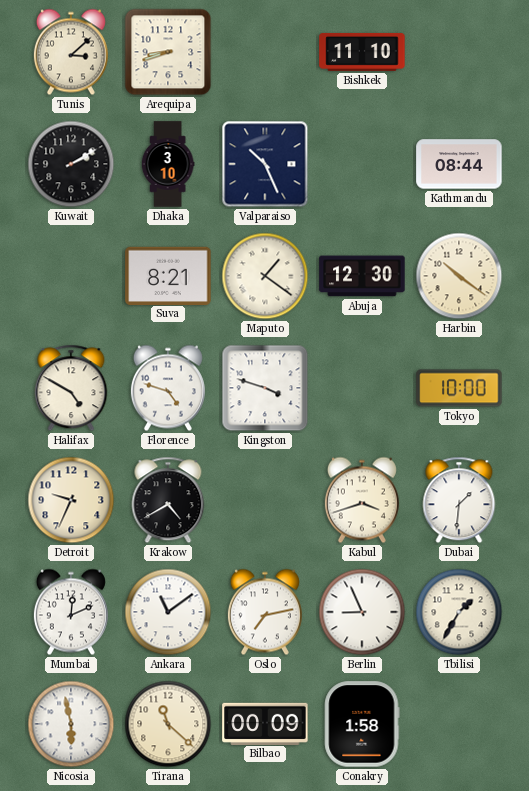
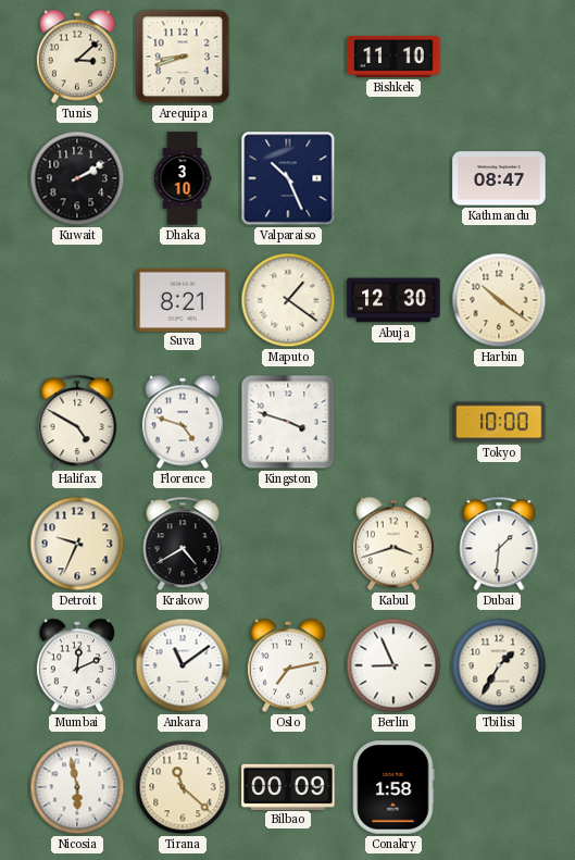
Kathmandu: 08:44 -> 08:47 (499, 178)
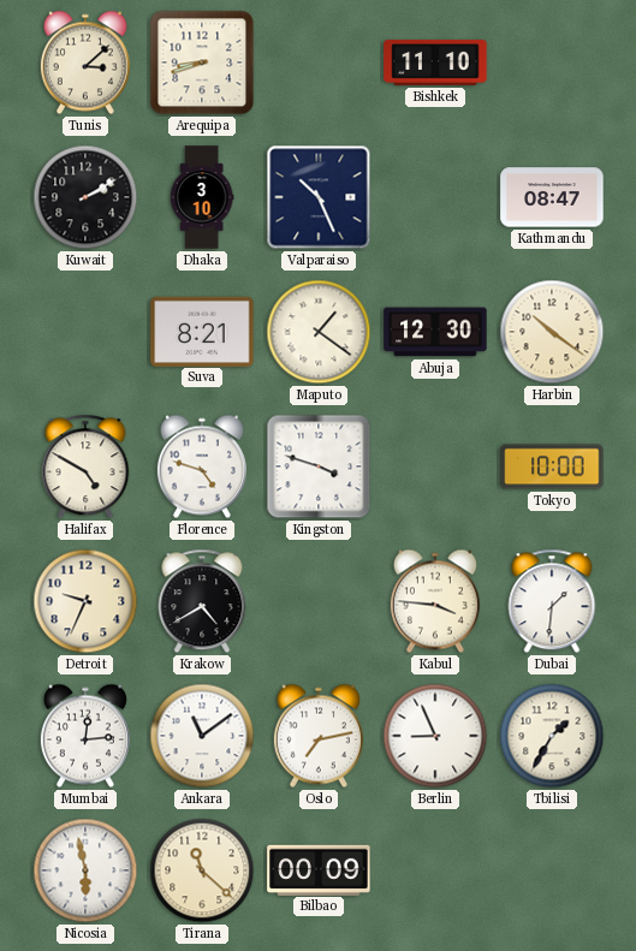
Kabul: 3:42 -> 3:46 (435, 601)
Mumbai: 12:11 -> 12:14 (85, 736)
Conakry: 1:58 -> none (393, 787)
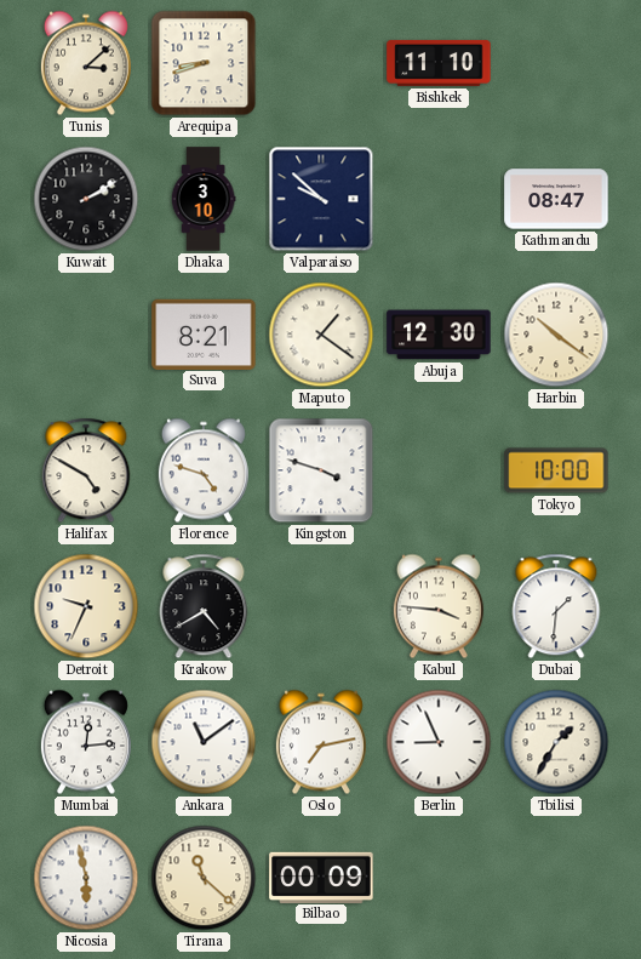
Valparaiso: 10:26 -> 9:52 (321, 199)
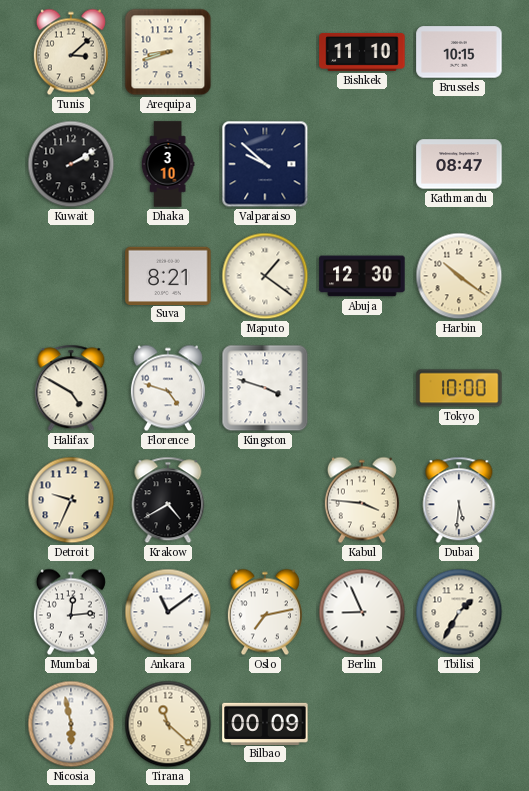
Brussels: none -> 10:15 (459, 52)
Dubai: 1:31 -> 5:31 (459, 500)
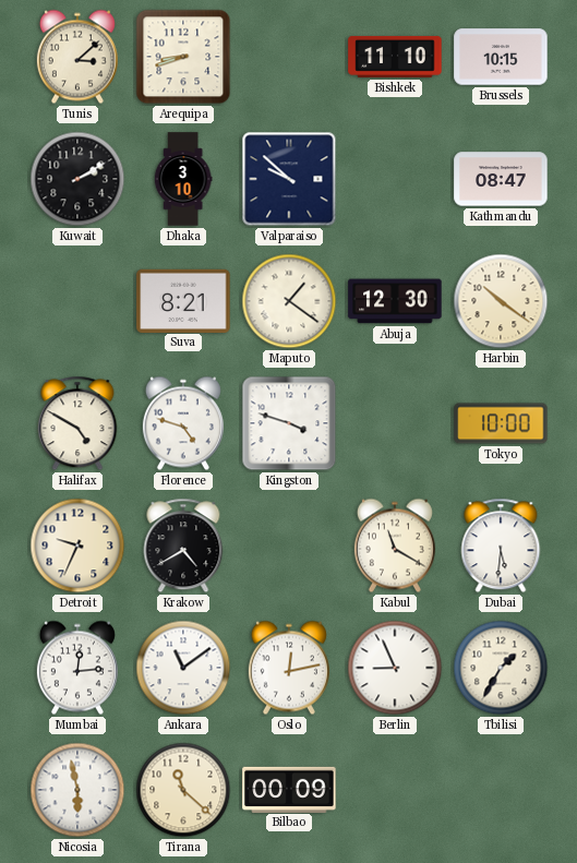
Kabul: 3:46 -> 11:20 (395, 546)
Oslo: 7:13 -> 12:13 (289, 668)
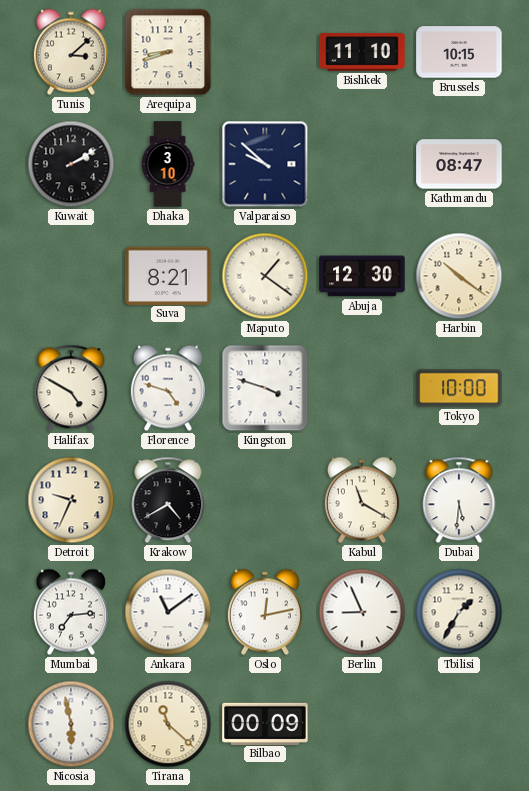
Mumbai: 12:14 -> 7:14 (71, 612)
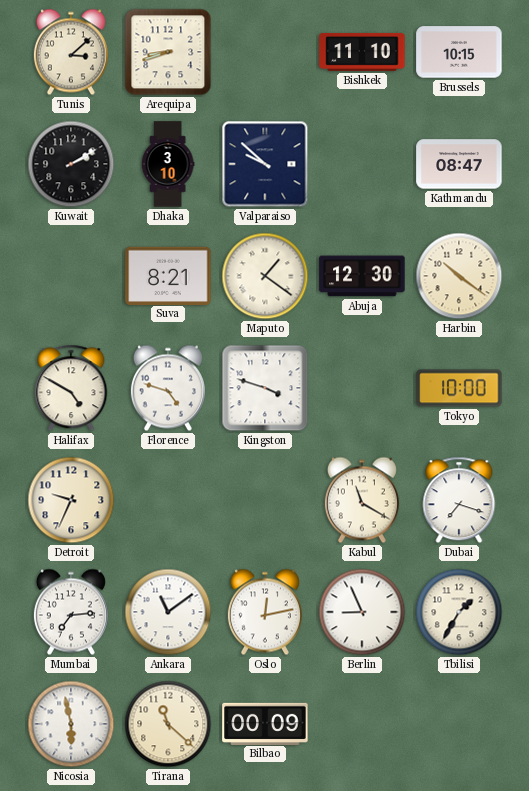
Krakow: 4:40 -> none (168, 500)
Dubai: 5:31 -> 7:18 (459, 500)
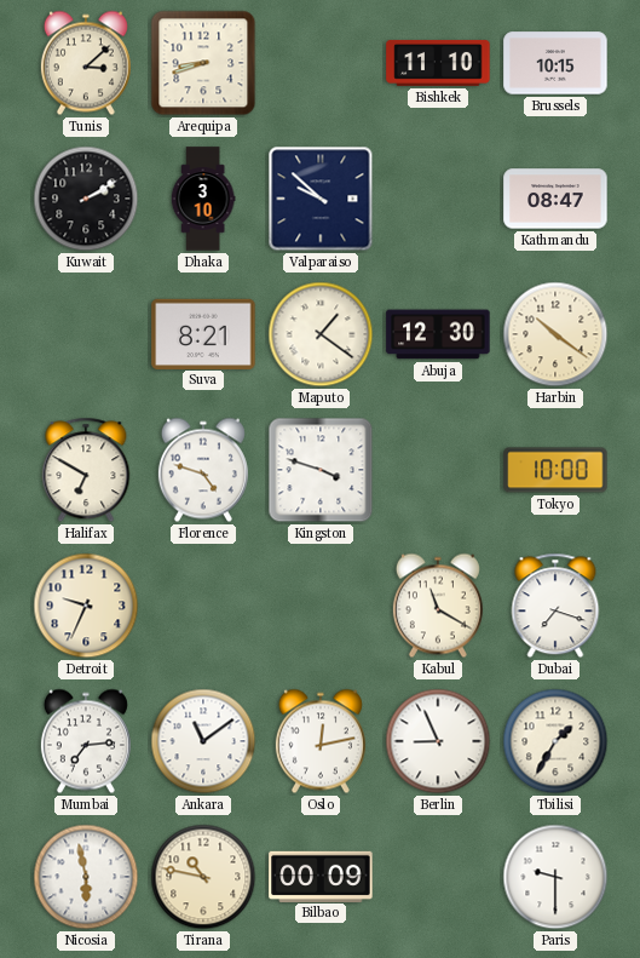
Halifax: 4:50 -> 6:50 (86, 470)
Tirana: 11:22 -> 10:47 (203, 877)
Paris: none -> 9:30 (555, 877)
